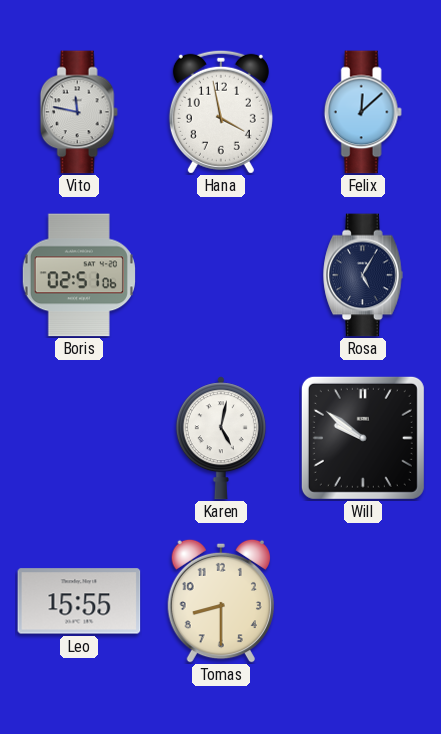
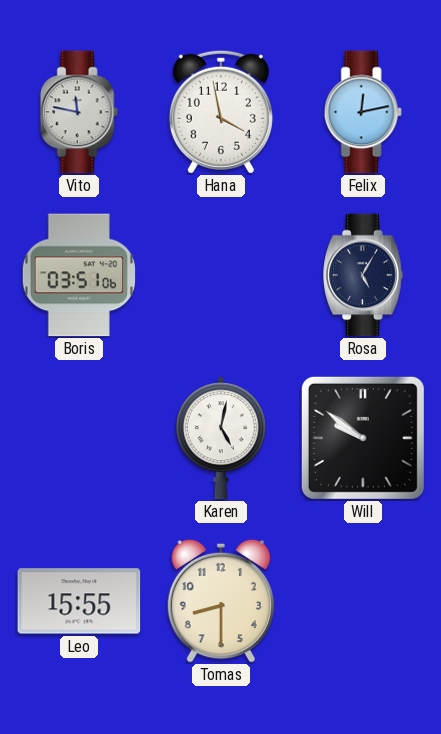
Felix: 12:08 -> 12:13 (363, 112)
Boris: 02:51 -> 03:51 (79, 275)
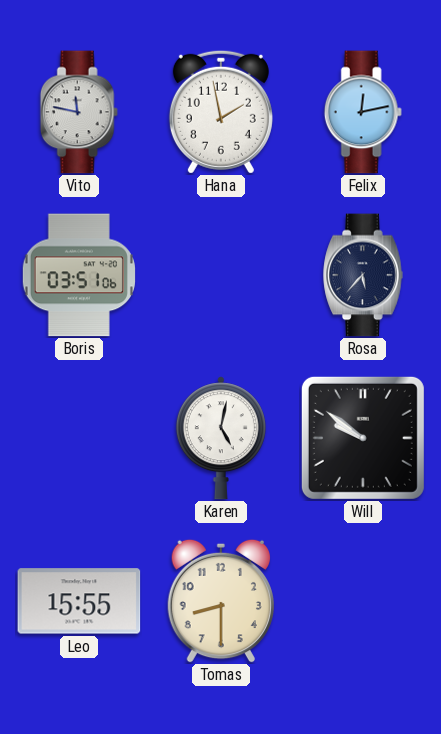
Hana: 3:58 -> 1:58 (221, 112)
Rosa: 5:05 -> 5:37 (363, 275)
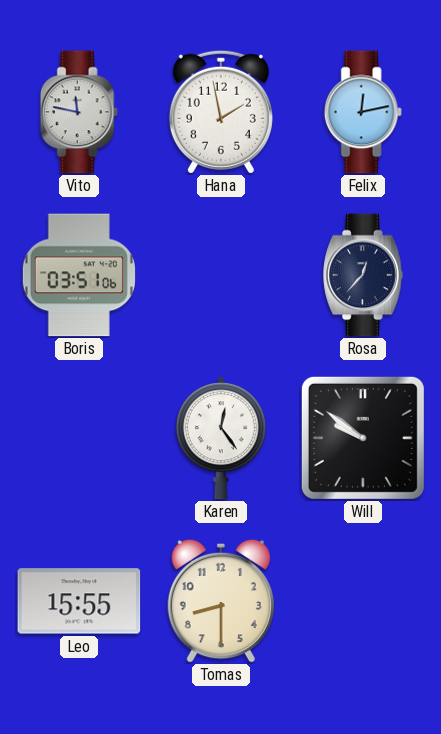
Rosa: 5:37 -> 12:37 (363, 275)
Karen: 5:02 -> 12:24 (221, 438)
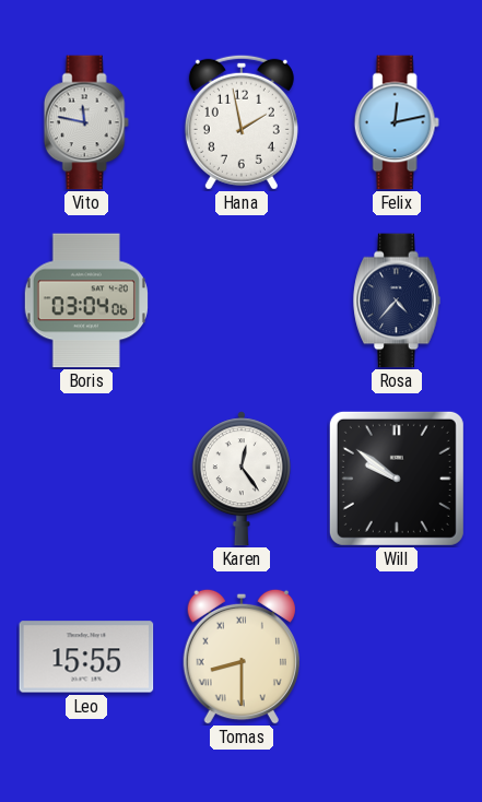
Boris: 03:51 -> 03:04 (86, 300)
Rosa: 12:37 -> 4:37 (397, 300)
Tomas numerals: Arabic -> Roman (240, 657)
